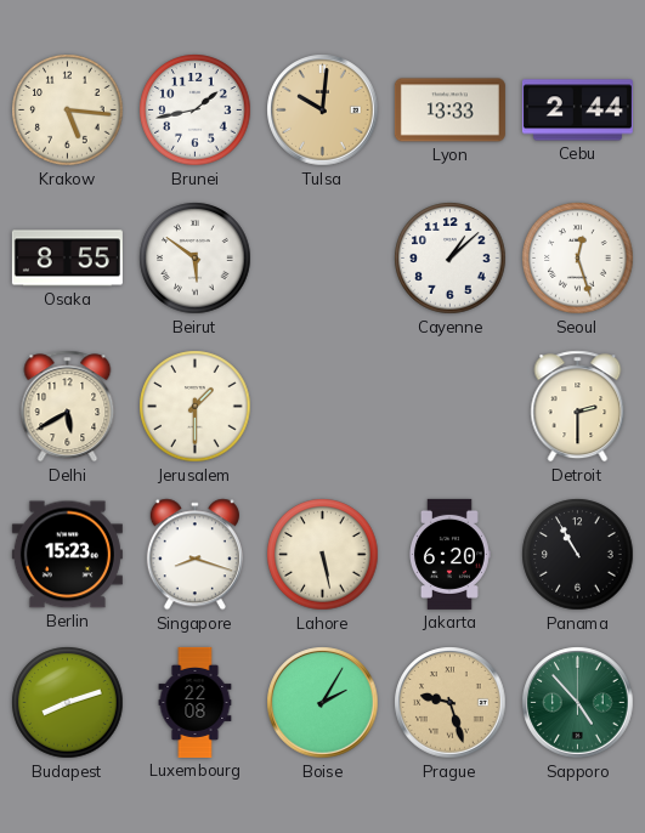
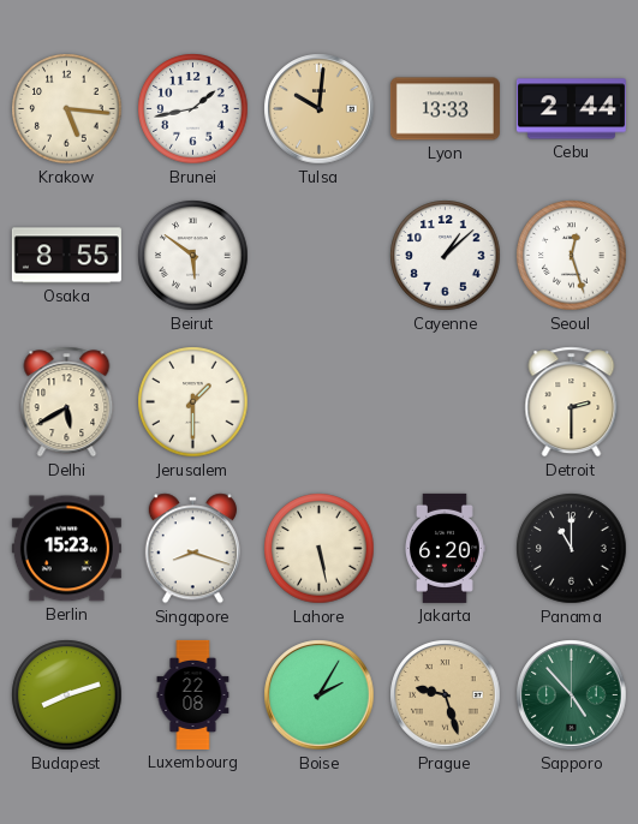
Panama: 10:55 -> 11:00 (572, 549)
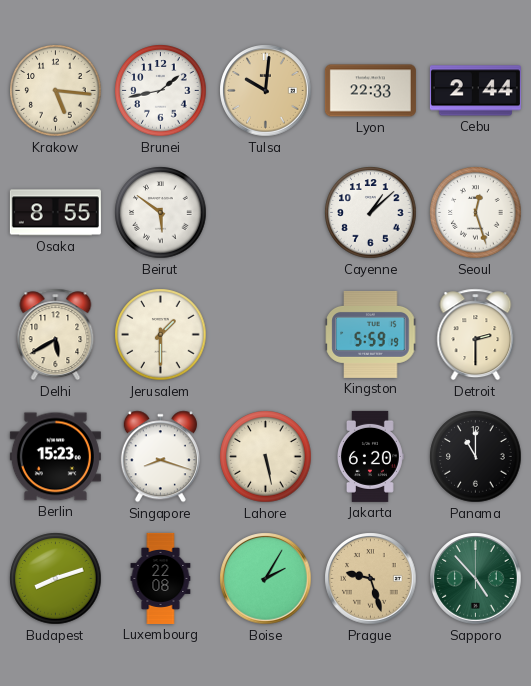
Lyon: 13:33 -> 22:33 (370, 91)
Kingston: none -> 5:59 (371, 334)
